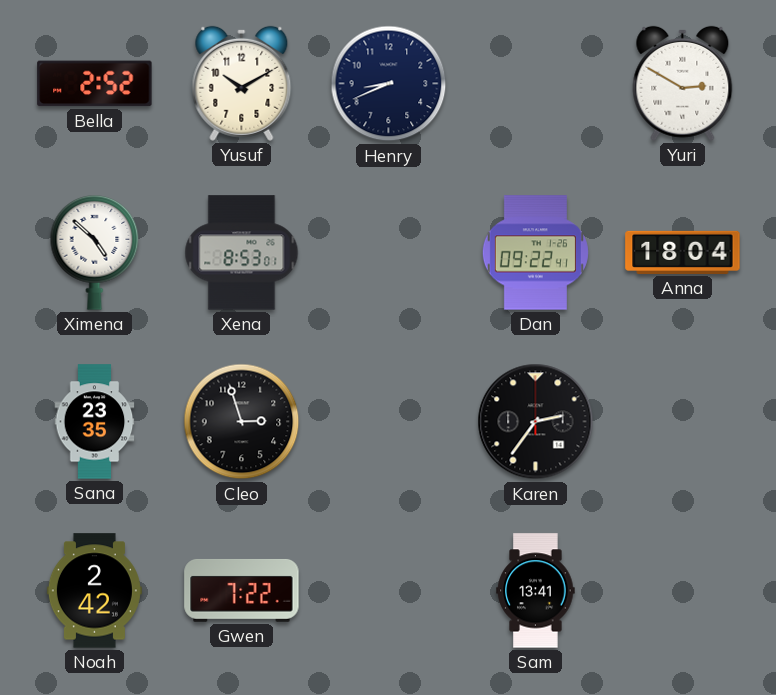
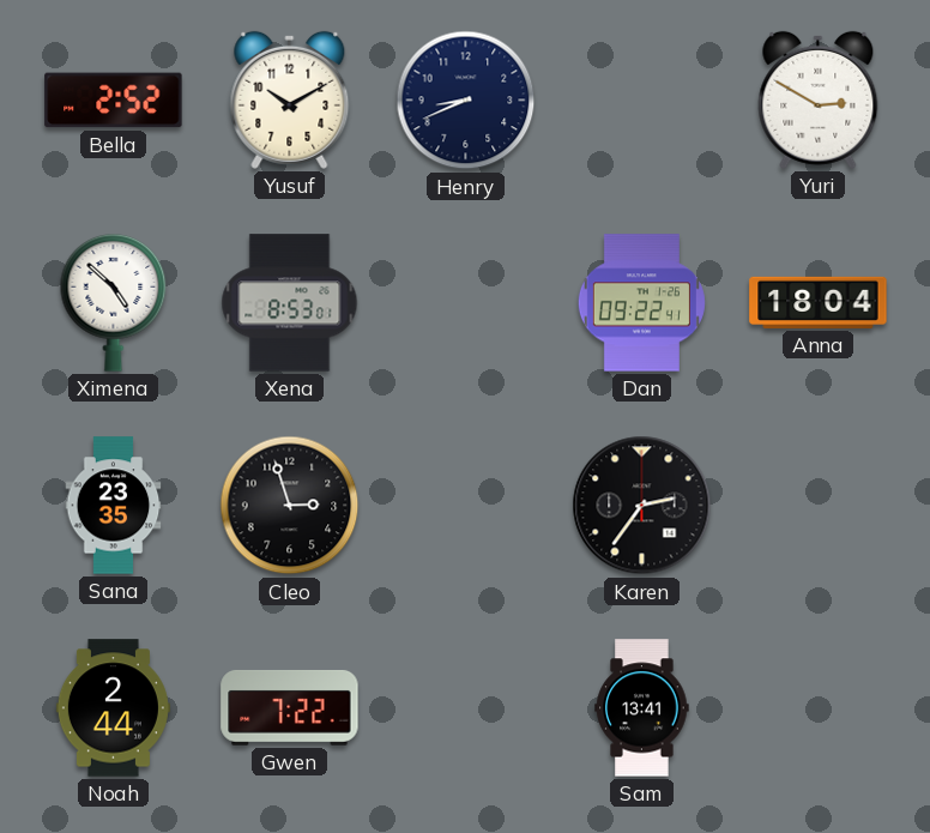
Noah: 2:42 -> 2:44 (113, 708)
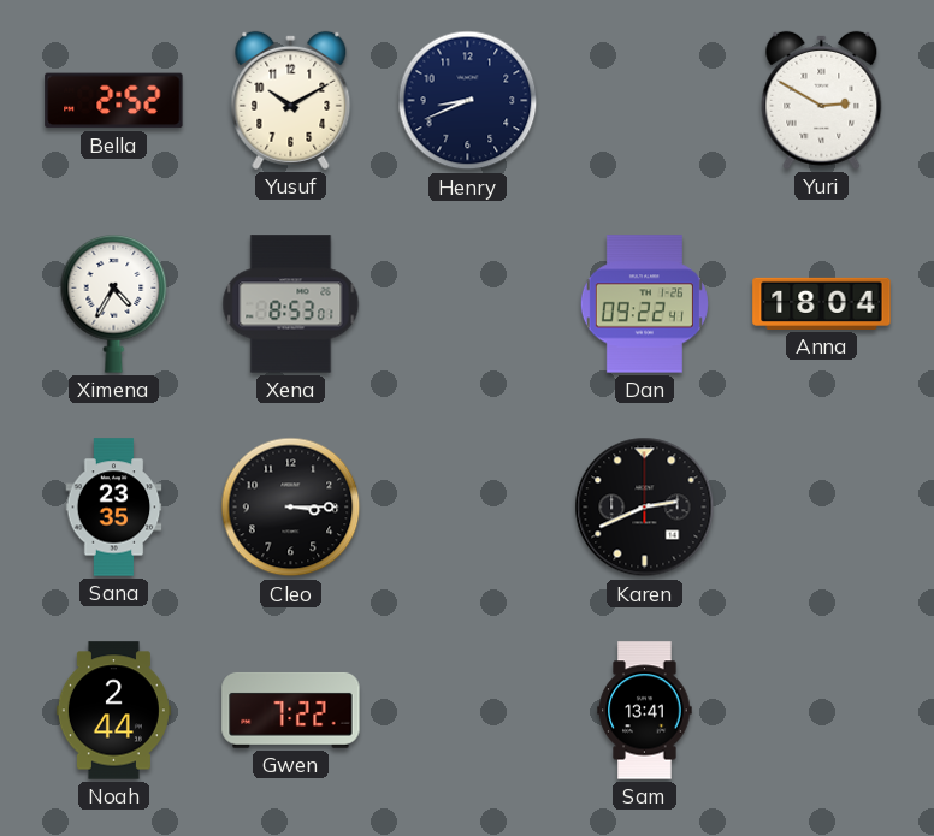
Ximena: 4:52 -> 4:35 (114, 304)
Cleo: 2:57 -> 3:15 (291, 508)
Karen: 2:36 -> 2:41 (645, 508)
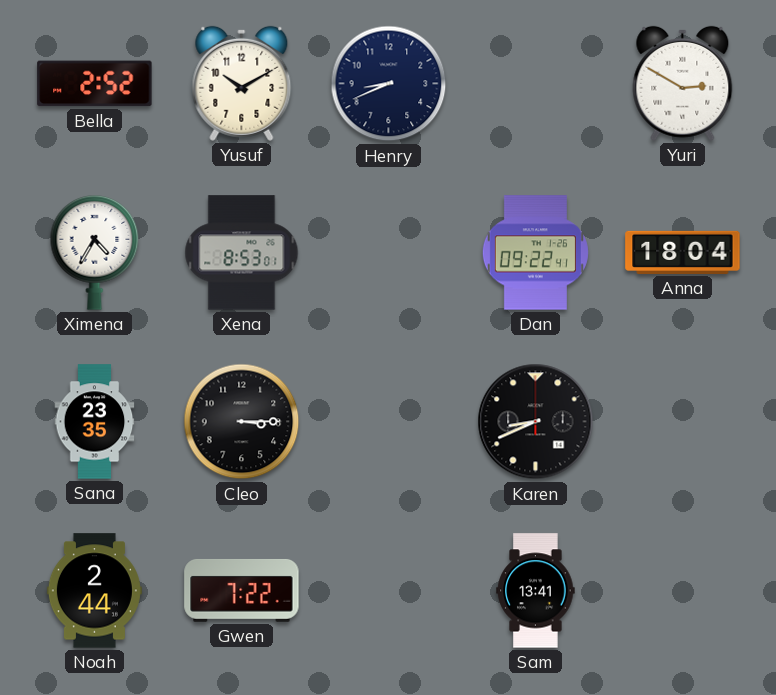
Karen: 2:41 -> 8:41 (536, 422)
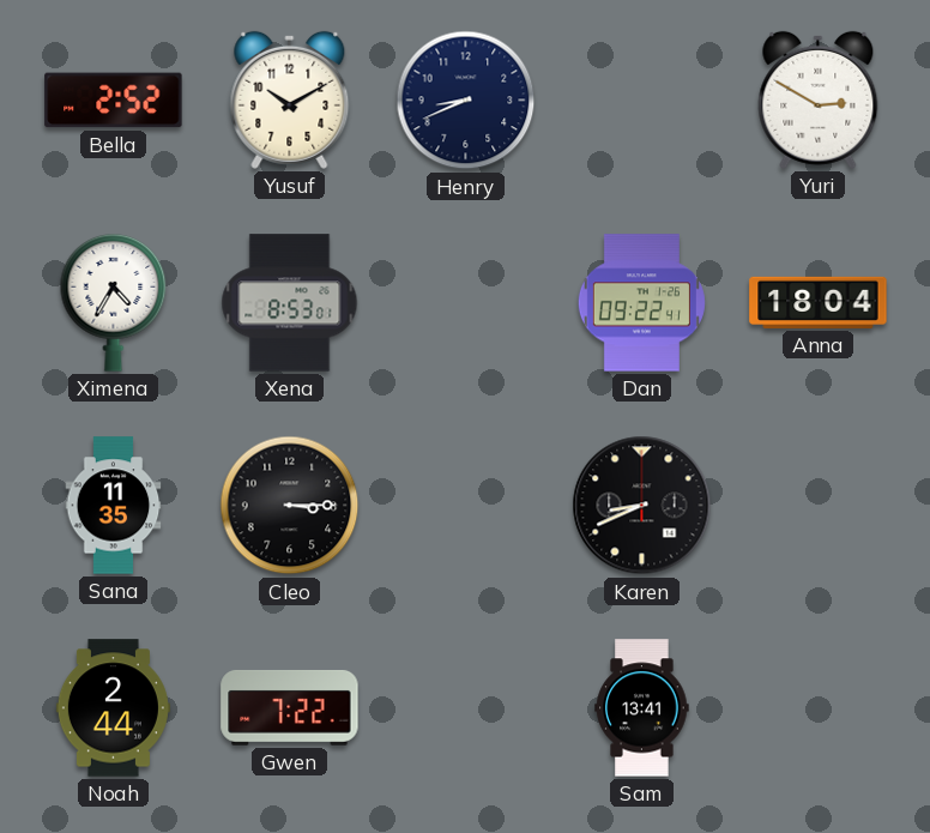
Sana: 23:35 -> 11:35 (114, 506)
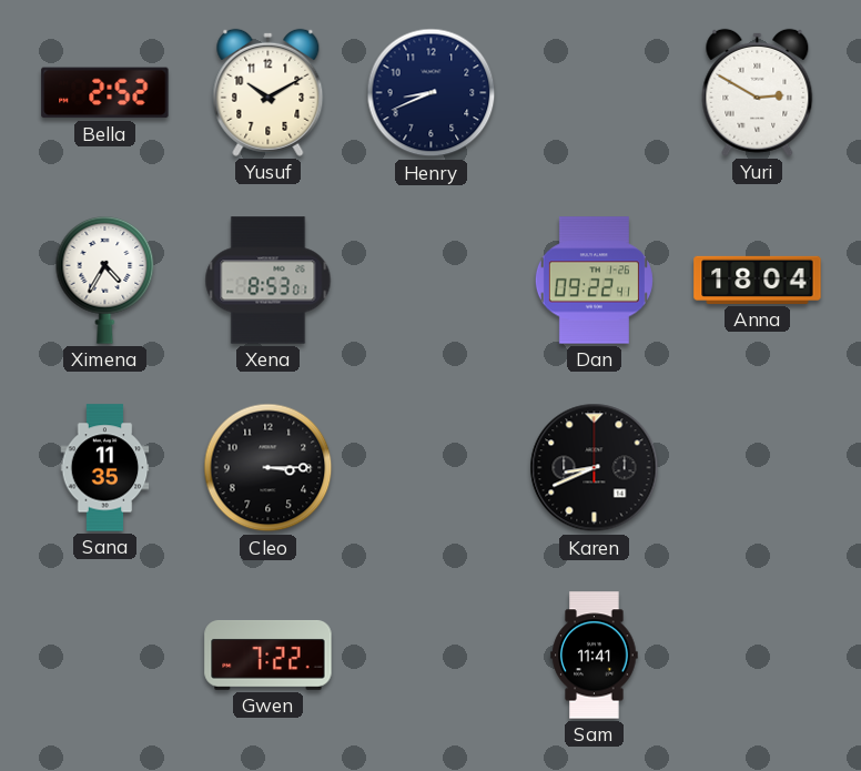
Noah: 2:44 -> none (113, 708)
Sam: 13:41 -> 11:41 (595, 656)
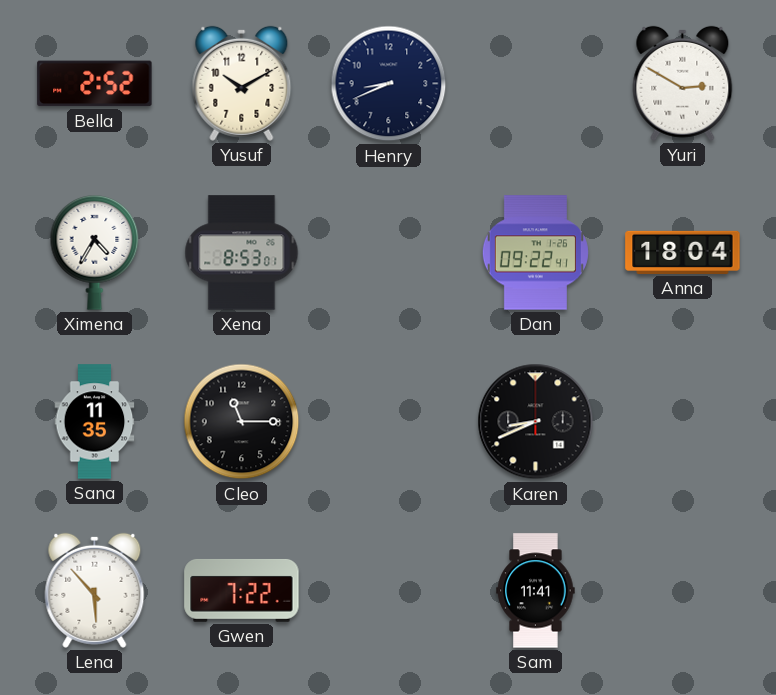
Cleo: 3:15 -> 11:15 (242, 422)
Lena: none -> 5:53 (95, 590)
